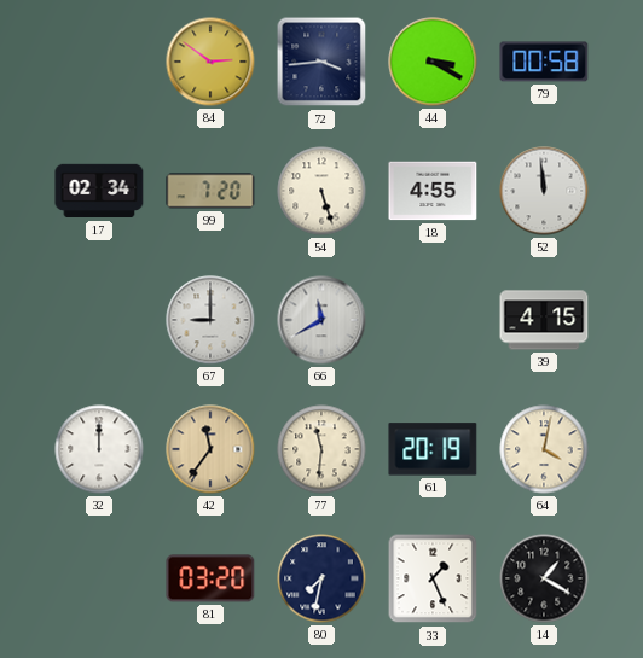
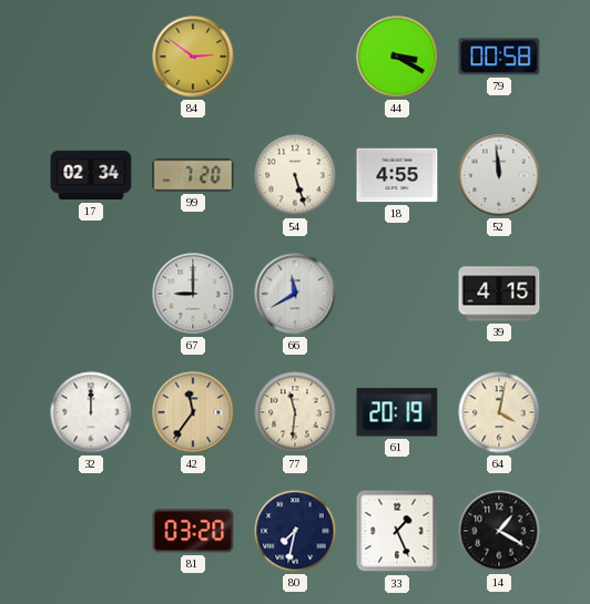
72: 3:44 -> none (321, 62)
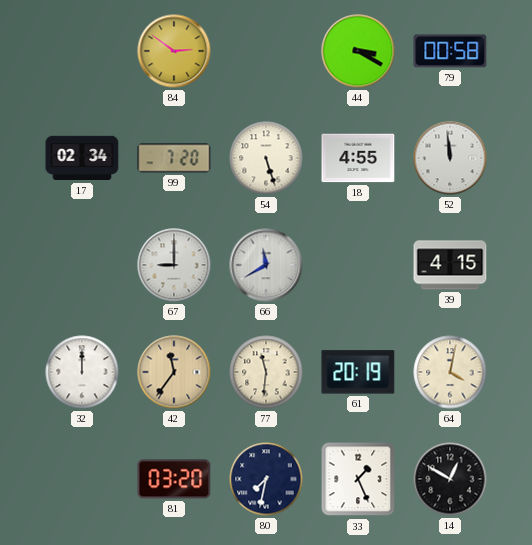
14: 1:20 -> 12:50 (450, 479)
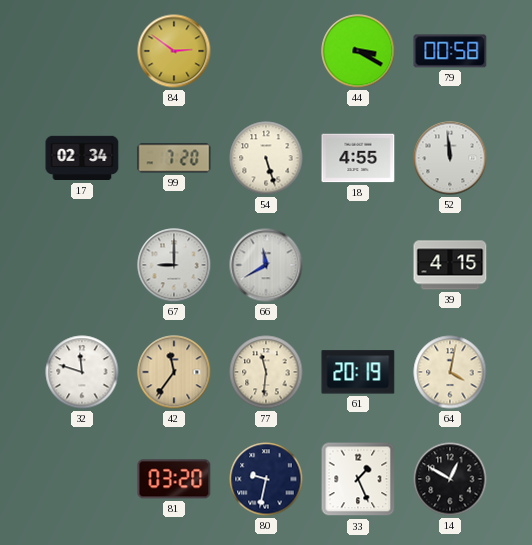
32: 12:00 -> 11:48 (82, 372)
80: 7:32 -> 9:32 (266, 479)
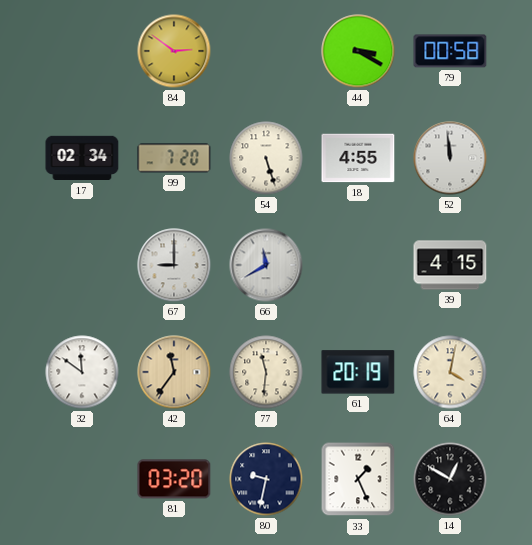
32: 11:48 -> 11:51 (82, 372)
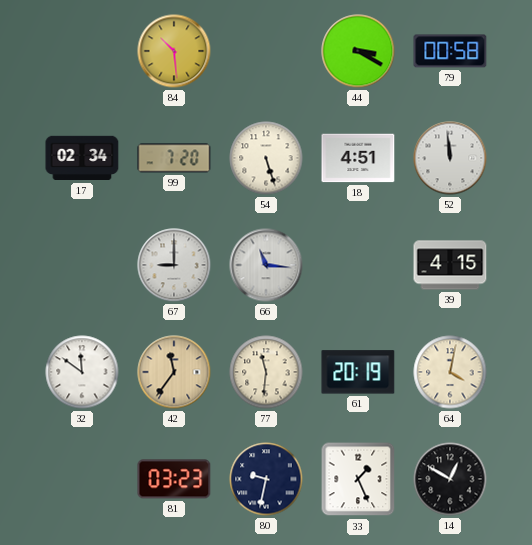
84: 2:51 -> 10:29 (174, 51)
18: 4:55 -> 4:51 (358, 158)
66: 11:40 -> 11:16 (266, 265)
81: 03:20 -> 03:23 (174, 479)
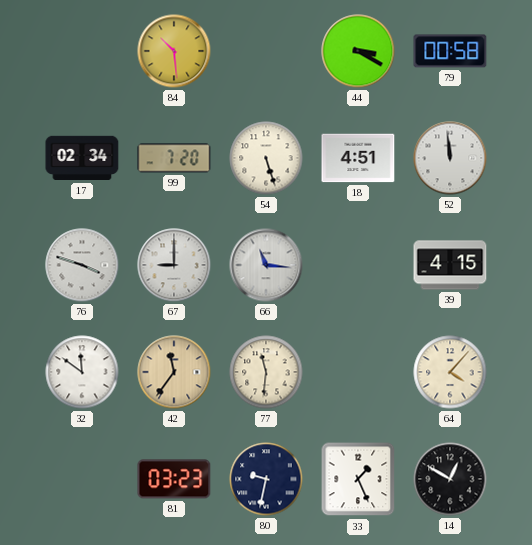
76: none -> 3:48 (82, 265)
61: 20:19 -> none (358, 372)
64: 4:02 -> 4:07 (450, 372)
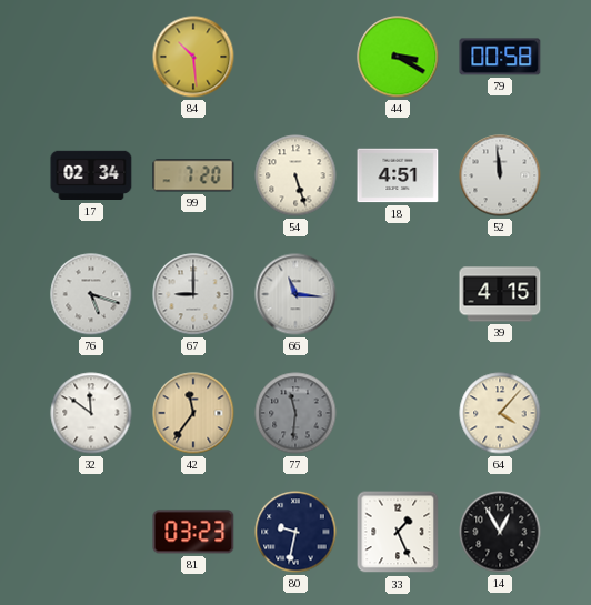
76: 3:48 -> 5:18 (91, 294)
77 dial: cream -> grey (295, 413)
14: 12:50 -> 12:55 (500, 532)
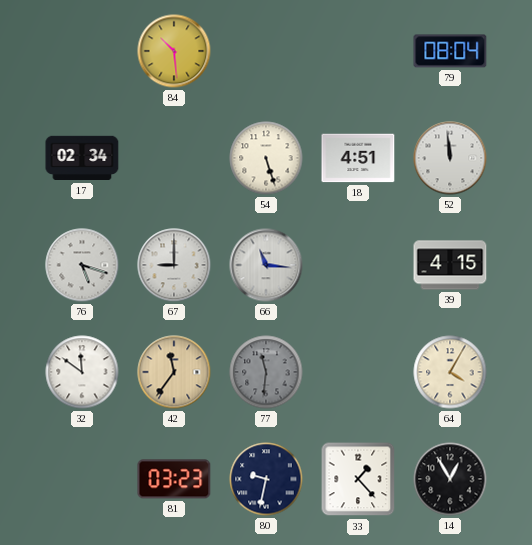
44: 3:20 -> none (398, 57)
79: 00:58 -> 08:04 (450, 51)
99: 7:20 -> none (193, 175)
64: 4:07 -> 4:05 (450, 372)
33: 1:26 -> 1:23 (358, 479)
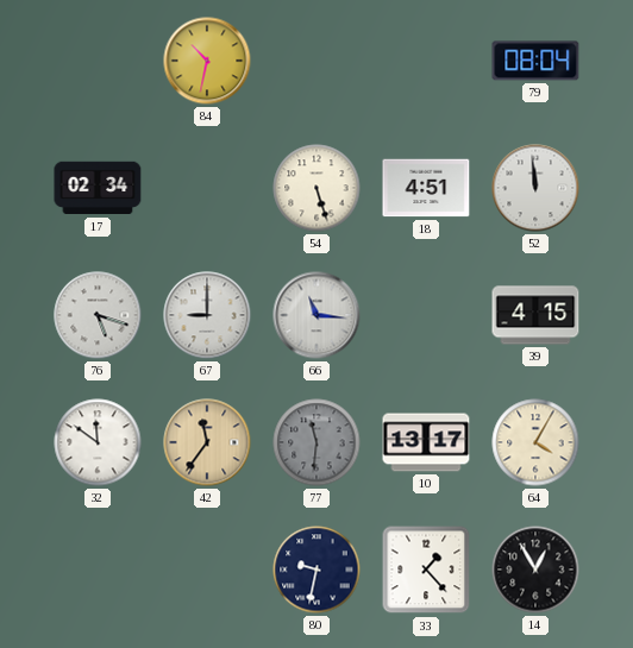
84: 10:29 -> 10:32 (207, 61)
10: none -> 13:17 (426, 442)
81: 03:23 -> none (174, 479)
